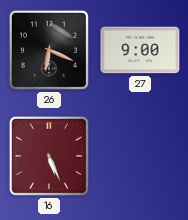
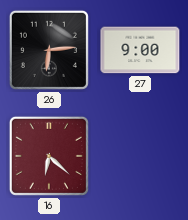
26: 6:19 -> 6:14 (49, 50)
16: 5:26 -> 6:22 (49, 156)
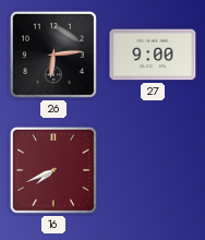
16: 6:22 -> 7:41 (53, 170)
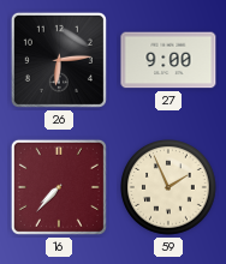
16: 7:41 -> 7:37 (59, 187)
59: none -> 1:56 (169, 188)
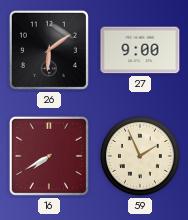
26: 6:14 -> 6:09 (49, 50)
16: 7:37 -> 7:40 (49, 156)
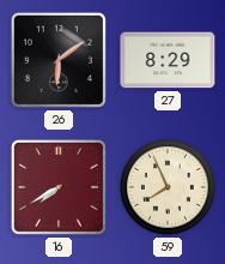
27: 9:00 -> 8:29 (168, 60)
59: 1:56 -> 7:56 (169, 188)
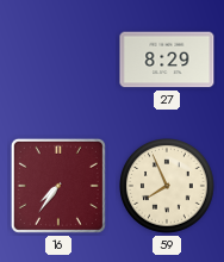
26: 6:09 -> none (59, 60)
16: 7:40 -> 7:36 (58, 186)
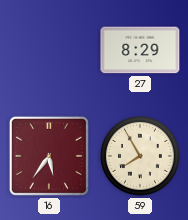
16: 7:36 -> 5:36 (49, 156)
59: 7:56 -> 7:55 (141, 157)
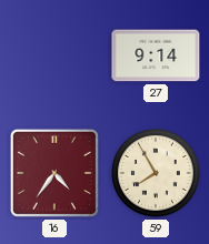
27: 8:29 -> 9:14 (156, 55)
16: 5:36 -> 4:36 (54, 173)
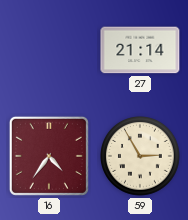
27: 9:14 -> 21:14 (140, 50)
59: 7:55 -> 2:55 (141, 157)
